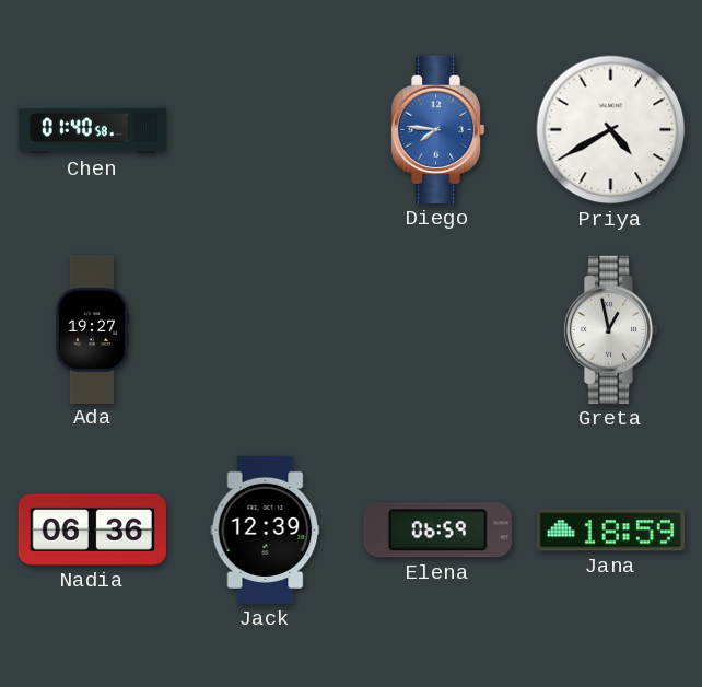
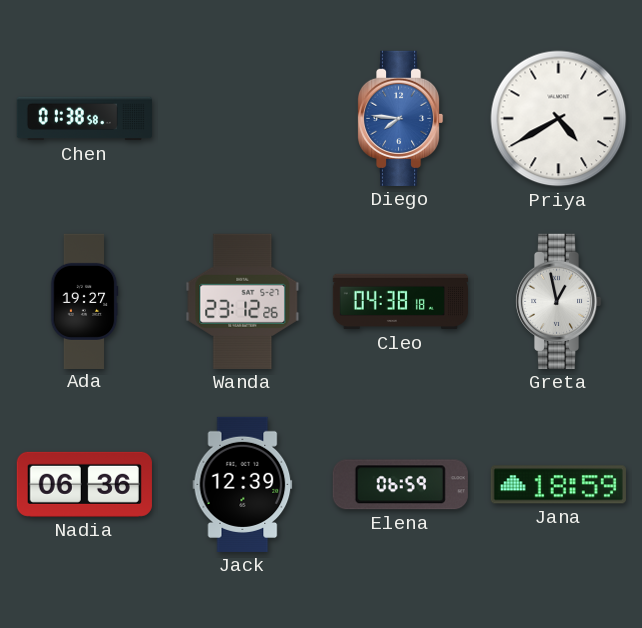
Chen: 01:40 -> 01:38 (84, 119)
Wanda: none -> 23:12 (243, 301)
Cleo: none -> 04:38 (400, 302)
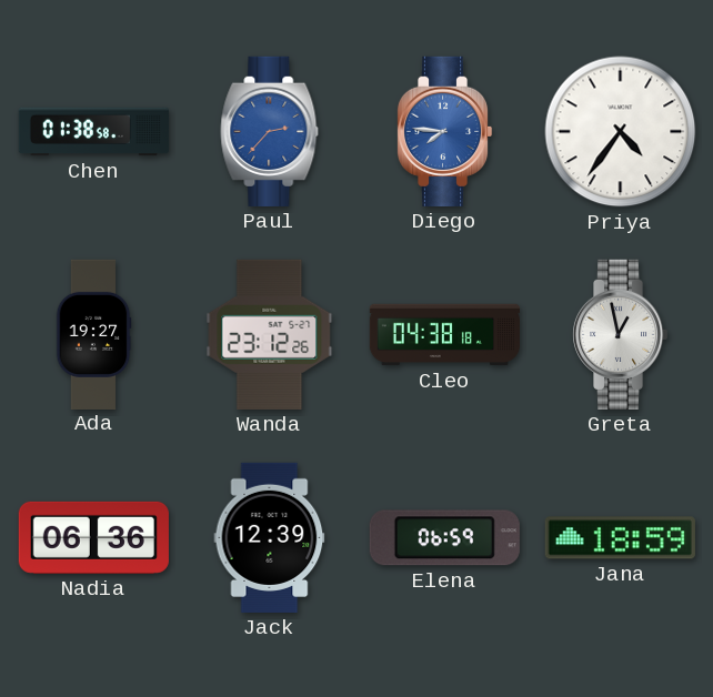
Paul: none -> 2:37 (270, 131)
Priya: 4:40 -> 4:36 (621, 132)
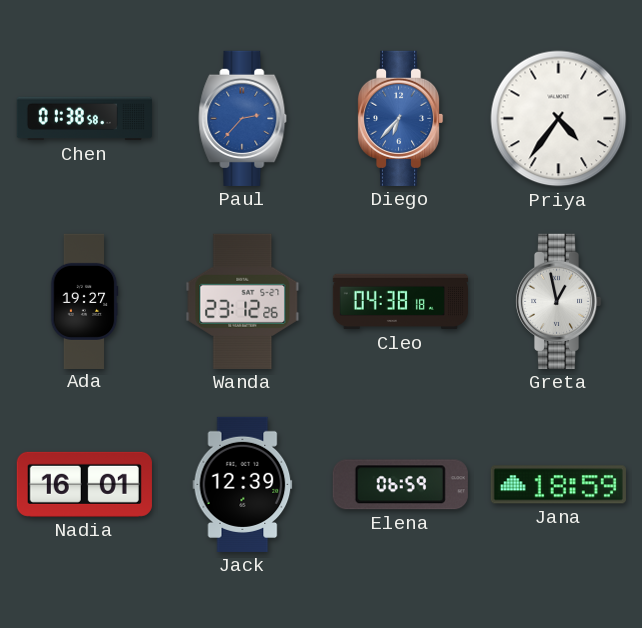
Diego: 7:46 -> 6:37 (400, 118)
Nadia: 06:36 -> 16:01 (84, 484)
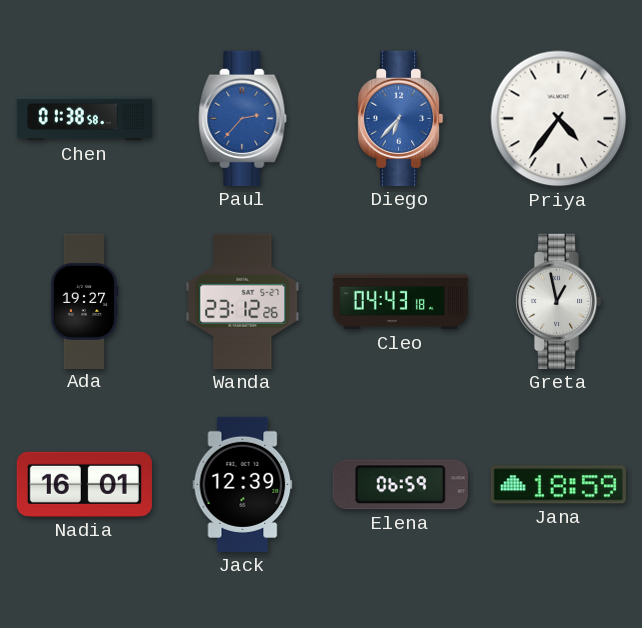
Cleo: 04:38 -> 04:43 (400, 302)
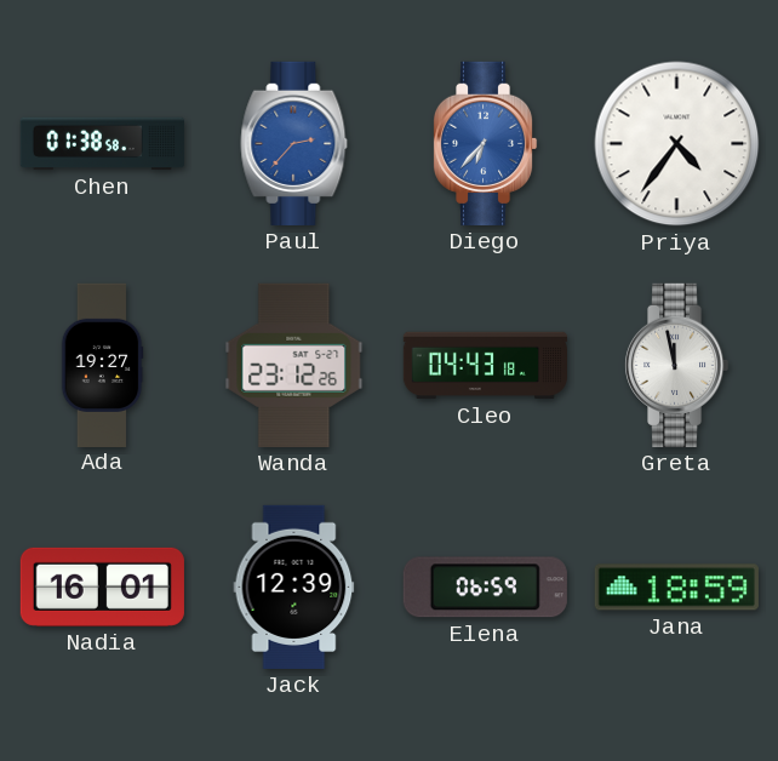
Greta: 12:58 -> 11:58 (676, 365)
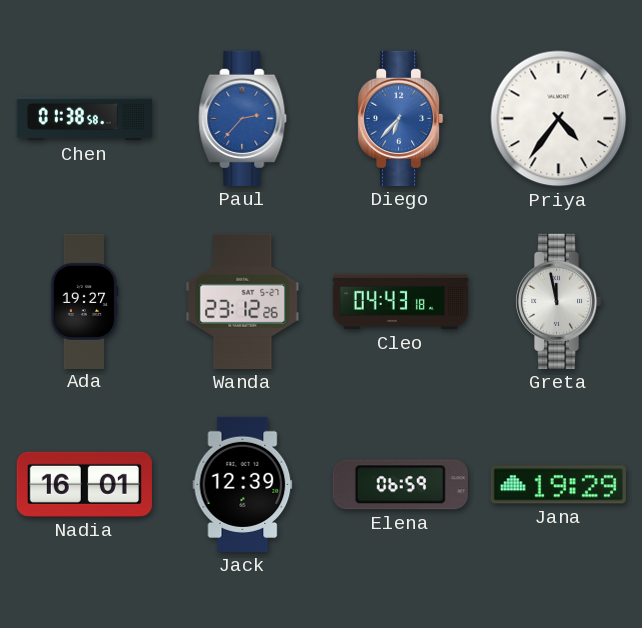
Jana: 18:59 -> 19:29 (558, 485)
